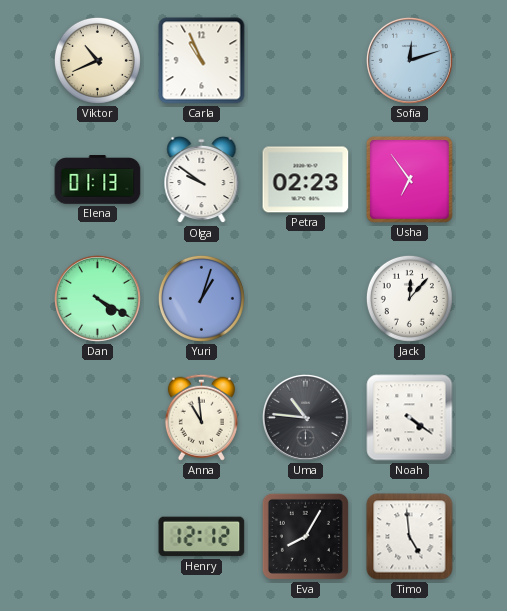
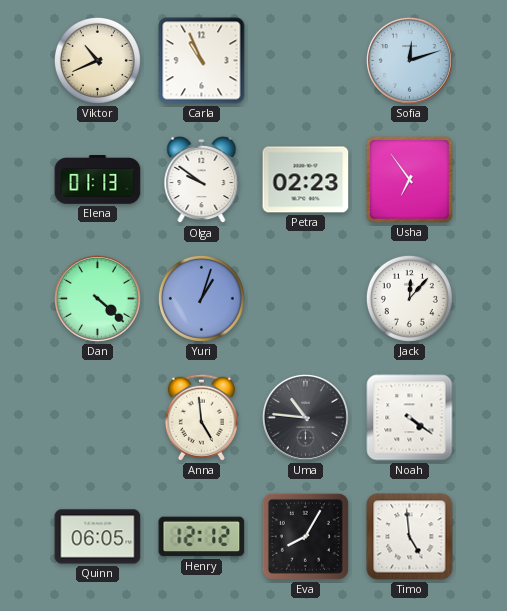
Dan: 4:20 -> 4:22 (97, 298)
Anna: 10:59 -> 4:59 (201, 417)
Quinn: none -> 06:05 (98, 537)
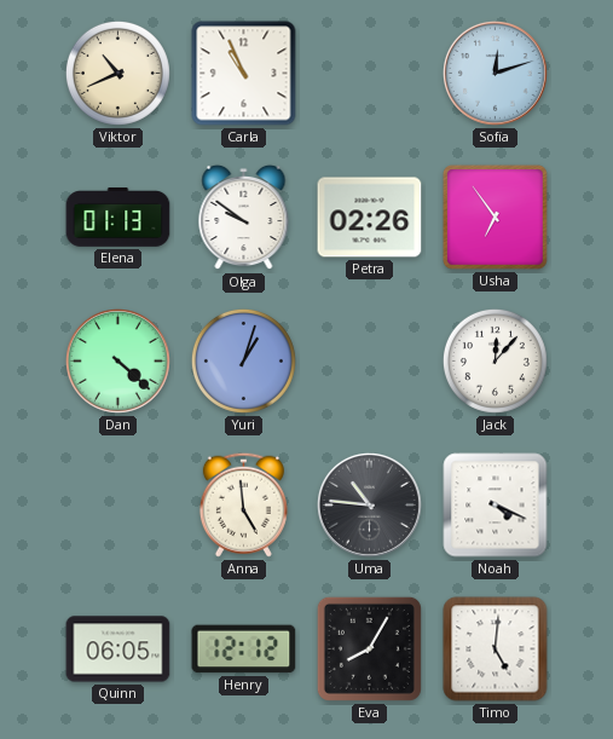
Petra: 02:23 -> 02:26 (370, 218)
Noah: 4:21 -> 4:19 (496, 506)
Timo: 4:59 -> 5:01 (496, 649)
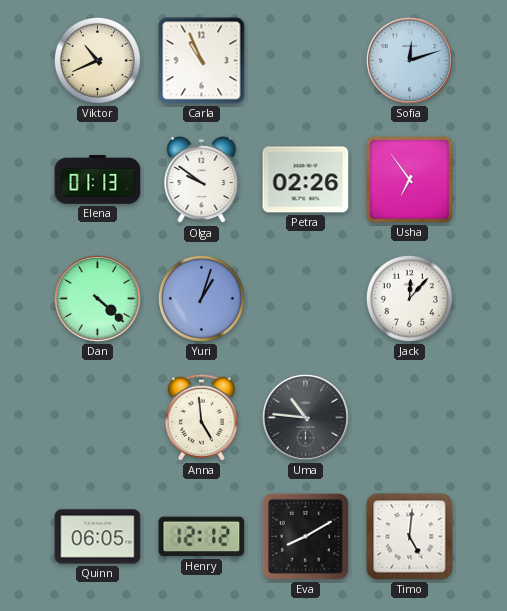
Noah: 4:19 -> none (496, 506)
Eva: 8:05 -> 8:10 (305, 536)
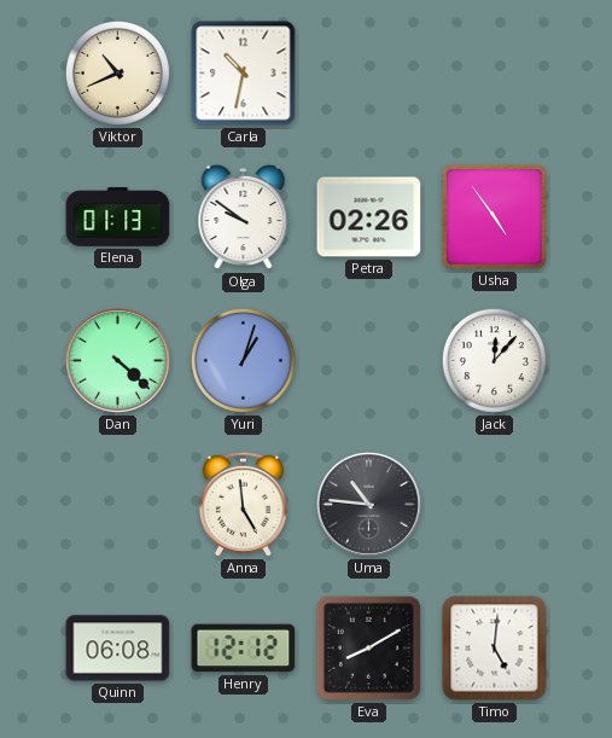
Carla: 10:56 -> 10:32 (244, 74)
Sofia: 12:12 -> none (409, 60)
Usha: 6:54 -> 4:54 (494, 216)
Quinn: 06:05 -> 06:08 (118, 649)
